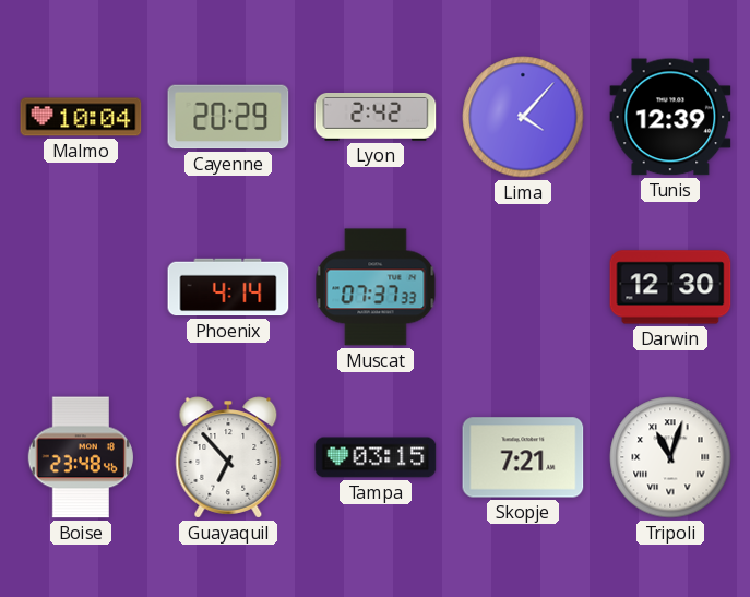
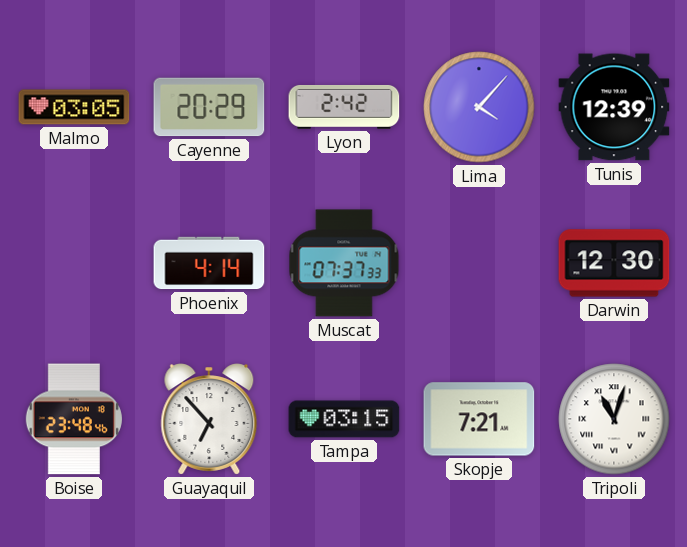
Malmo: 10:04 -> 03:05 (74, 107)
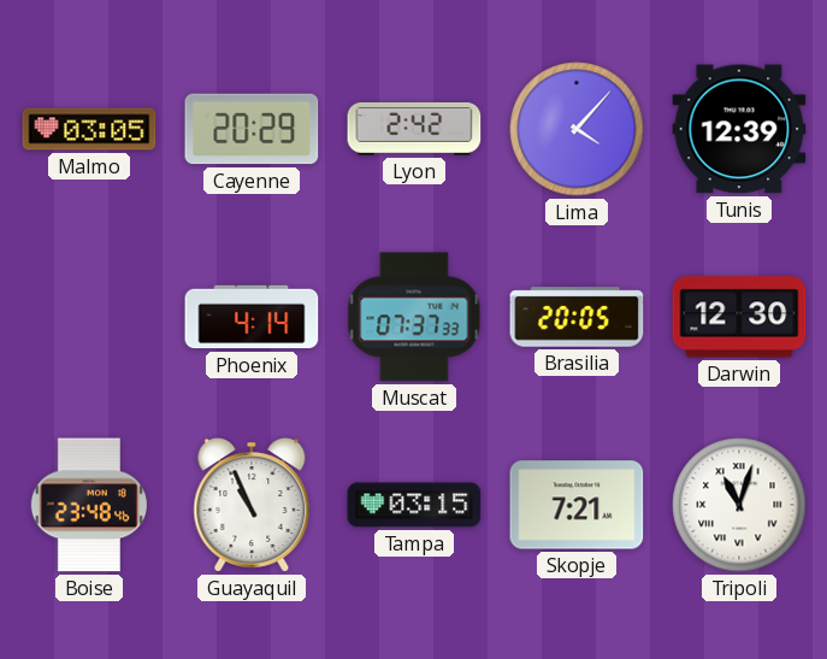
Brasilia: none -> 20:05 (577, 317)
Guayaquil: 6:53 -> 10:56 (252, 505)
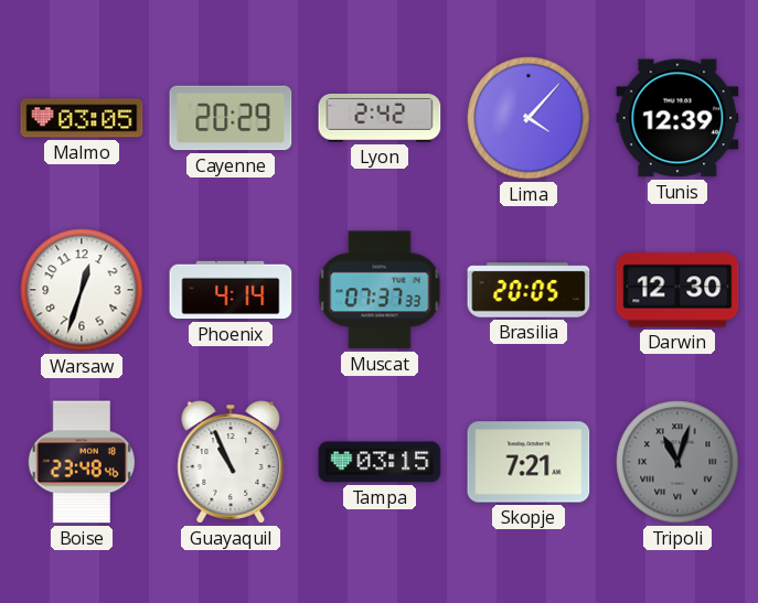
Warsaw: none -> 12:33 (82, 290)
Tripoli dial: white -> grey (677, 462)
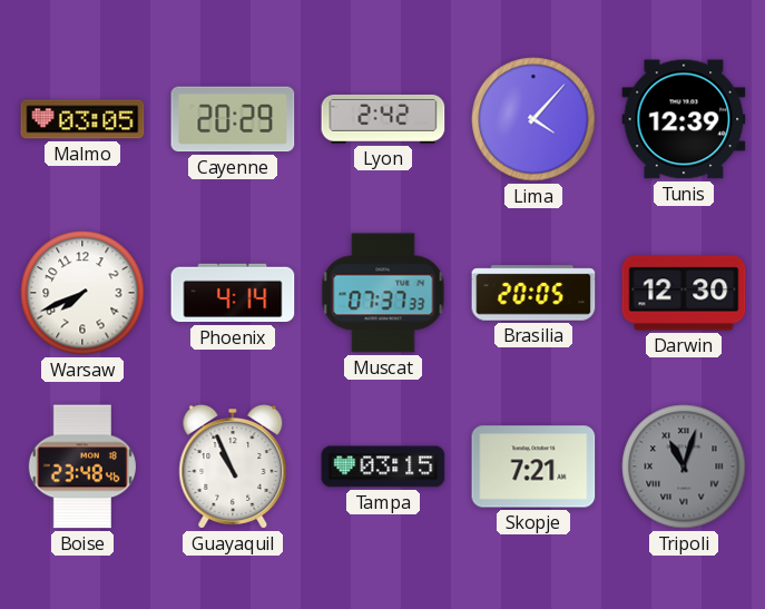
Warsaw: 12:33 -> 7:41 (82, 293)
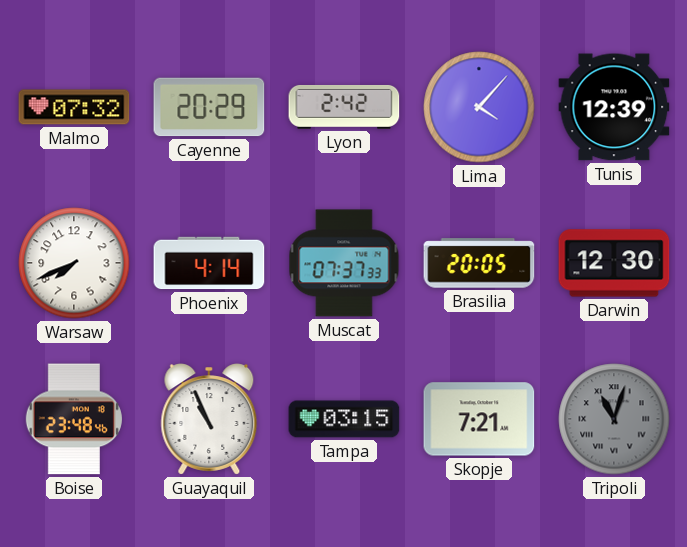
Malmo: 03:05 -> 07:32 (74, 107)
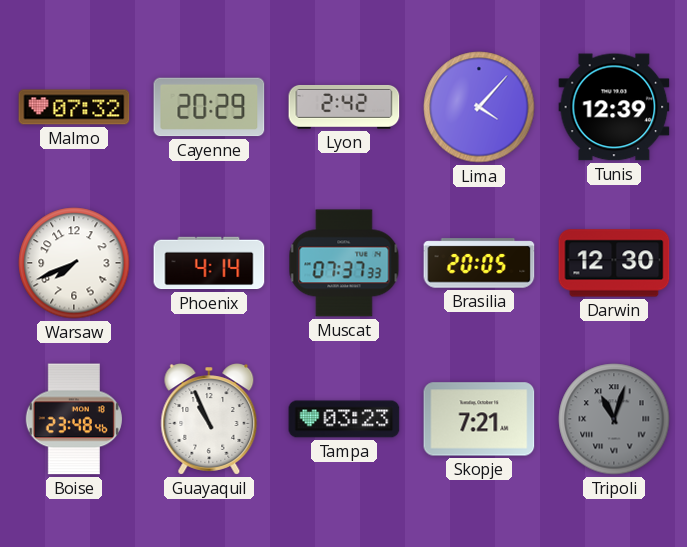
Tampa: 03:15 -> 03:23 (344, 419)
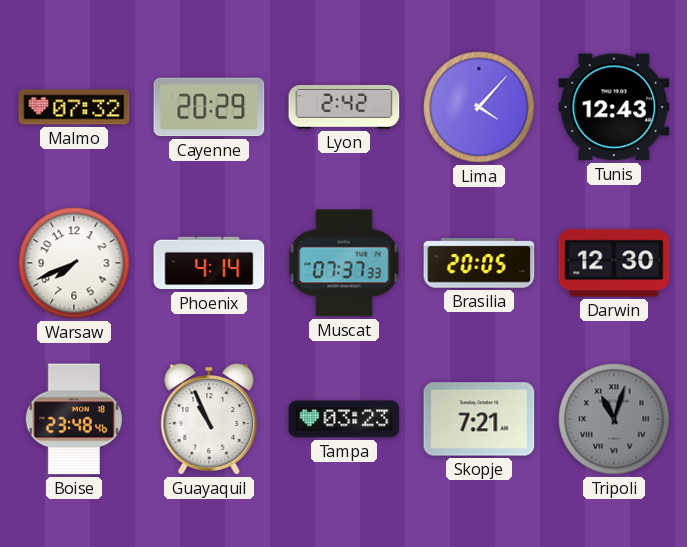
Tunis: 12:39 -> 12:43 (614, 107)
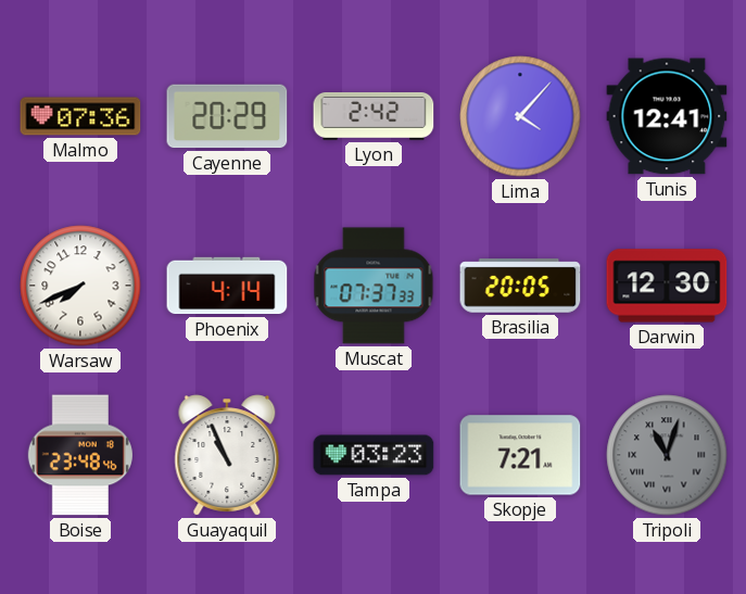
Malmo: 07:32 -> 07:36 (80, 116)
Tunis: 12:43 -> 12:41 (667, 116)
